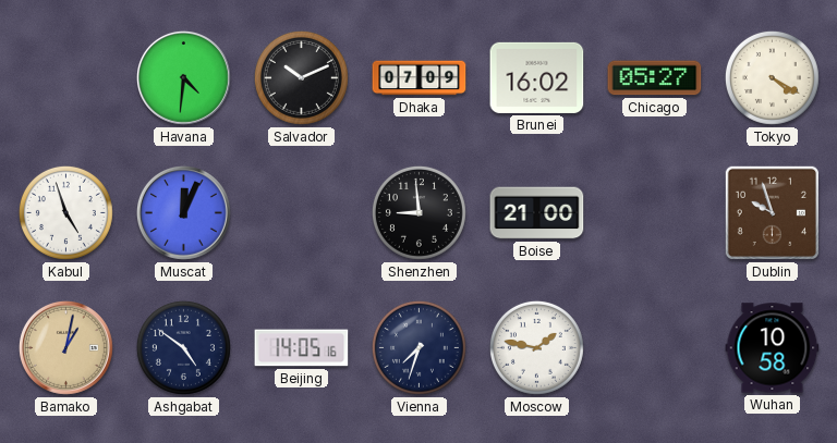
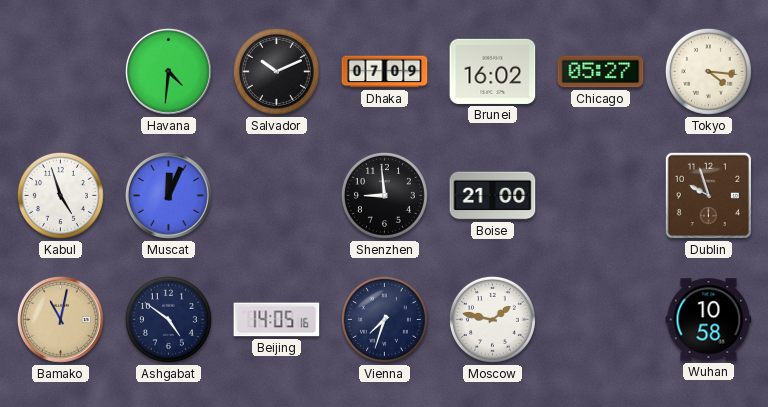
Tokyo: 4:20 -> 4:16 (708, 71)
Bamako: 1:02 -> 11:02 (60, 319)
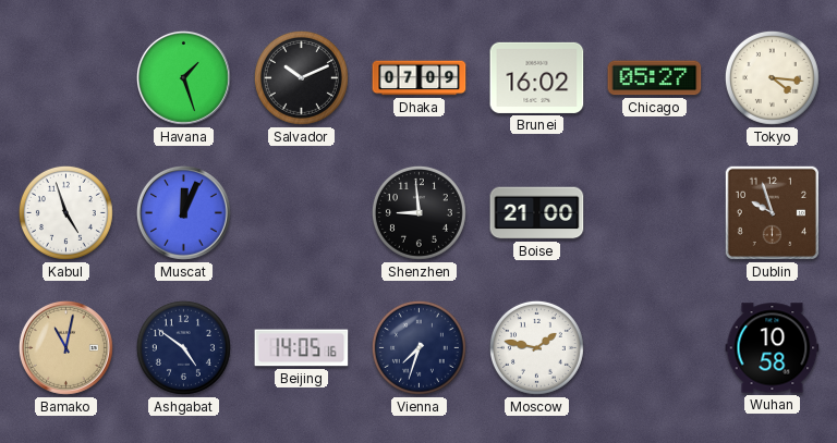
Havana: 4:31 -> 1:27 (183, 77)
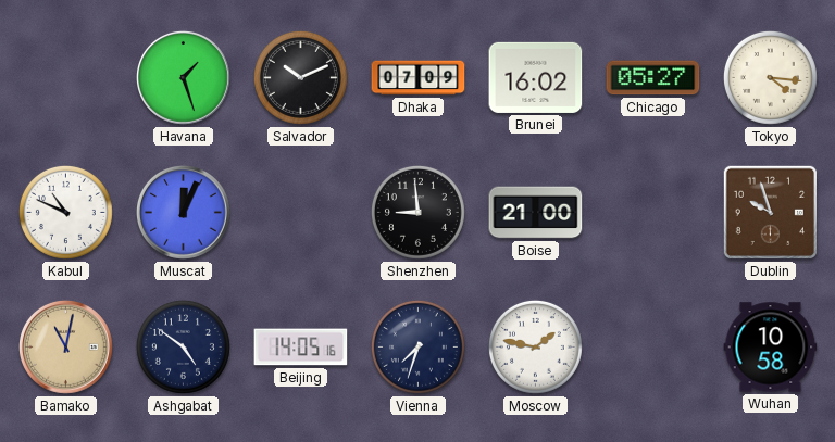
Kabul: 4:57 -> 10:49 (65, 212)
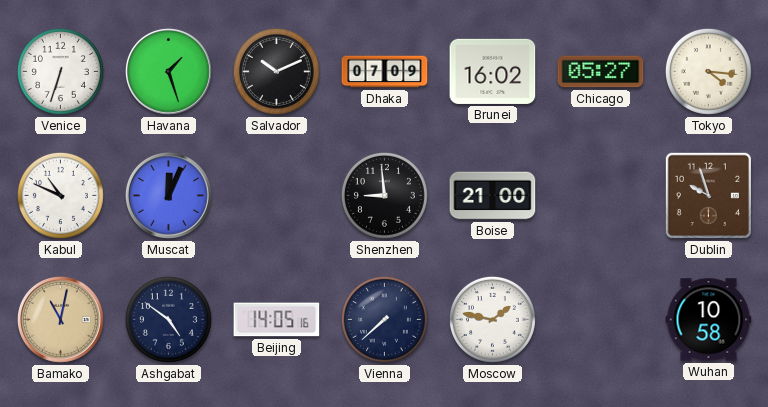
Venice: none -> 6:33 (60, 71)
Vienna: 7:33 -> 7:38 (384, 319)
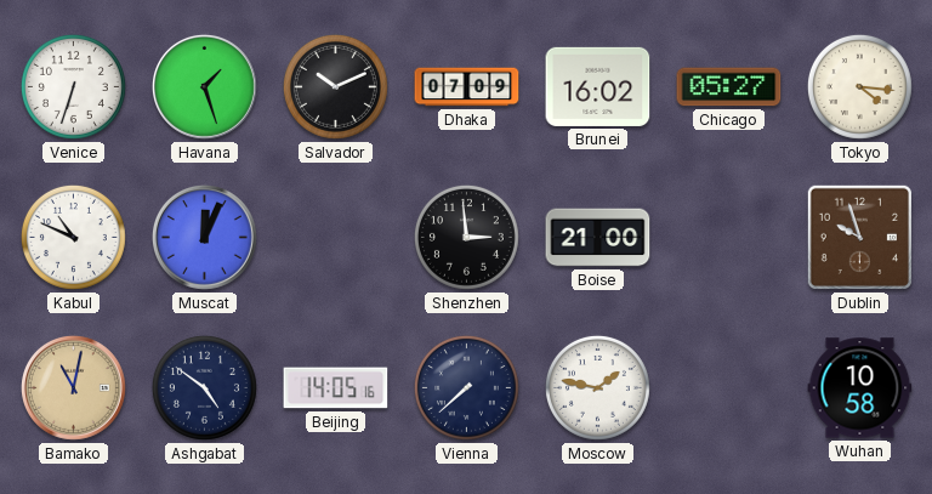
Shenzhen: 8:59 -> 2:59 (466, 237)
